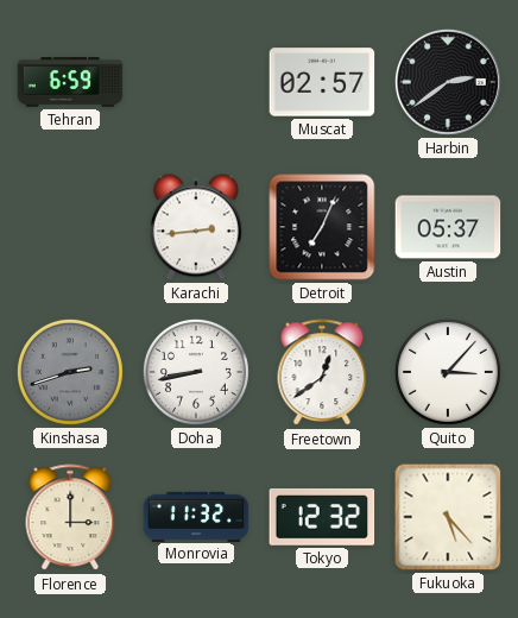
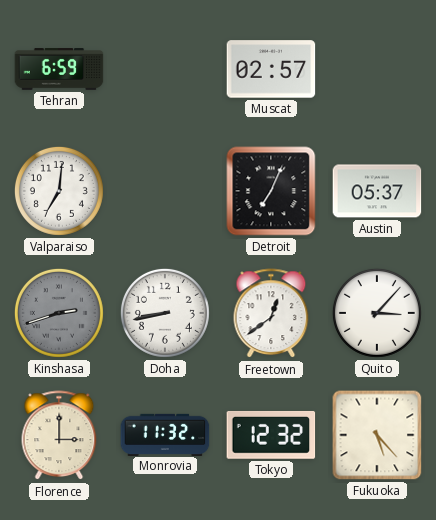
Harbin: 2:39 -> none (448, 82)
Valparaiso: none -> 7:01 (59, 191)
Karachi: 2:44 -> none (196, 227)
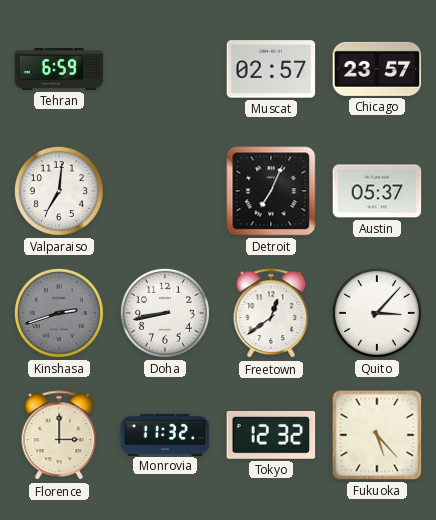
Chicago: none -> 23:57 (377, 69)
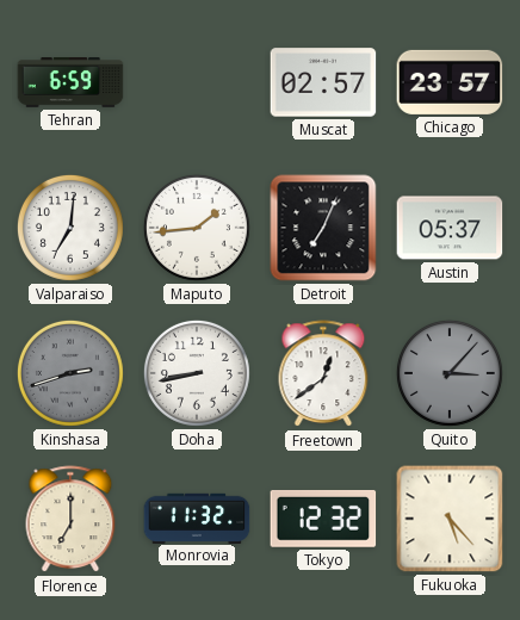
Maputo: none -> 1:44 (197, 228)
Quito dial: white -> grey (450, 373)
Florence: 3:00 -> 7:00 (70, 520)
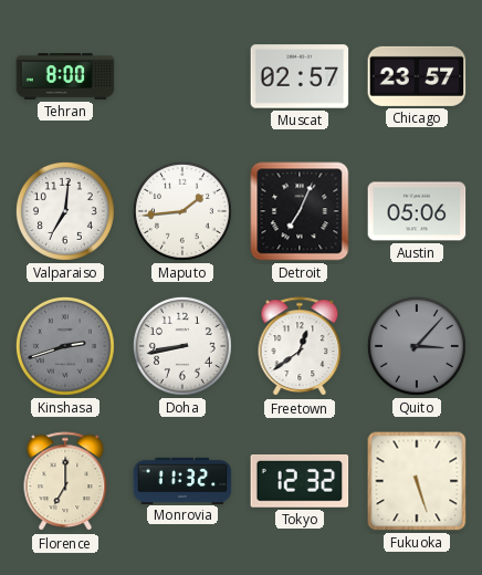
Tehran: 6:59 -> 8:00 (65, 76)
Austin: 05:37 -> 05:06 (417, 211)
Fukuoka: 5:23 -> 5:27 (417, 481)
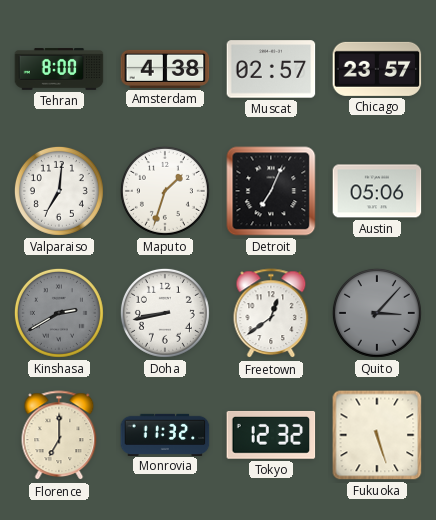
Amsterdam: none -> 4:38 (165, 69)
Maputo: 1:44 -> 1:33 (165, 191)
Kinshasa: 2:42 -> 2:40 (59, 313)
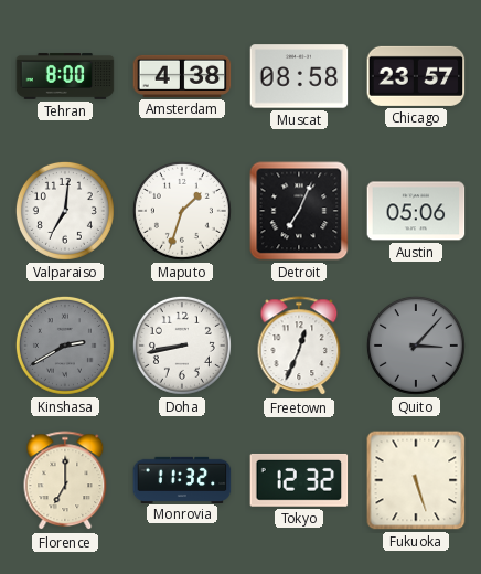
Muscat: 02:57 -> 08:58 (299, 76)
Freetown: 12:39 -> 12:34 (299, 347)
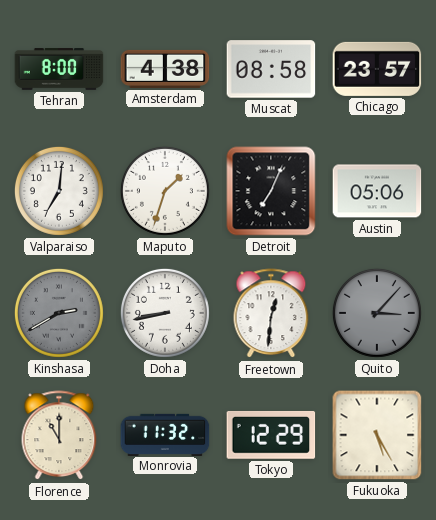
Freetown: 12:34 -> 12:31 (271, 314)
Florence: 7:00 -> 11:00 (59, 436)
Tokyo: 12:32 -> 12:29 (271, 435)
Fukuoka: 5:27 -> 5:25 (377, 435)
